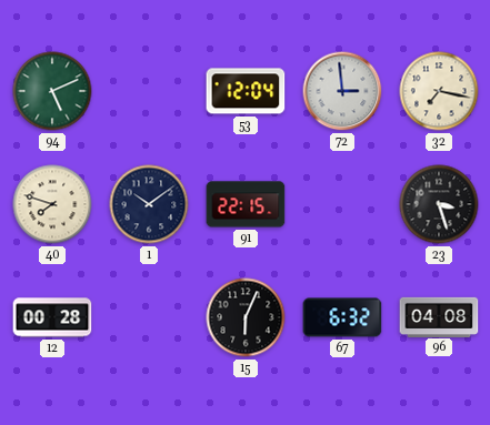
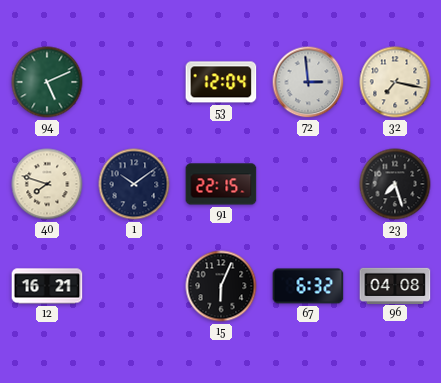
23: 3:27 -> 7:27 (395, 184)
12: 00:28 -> 16:21 (47, 286)
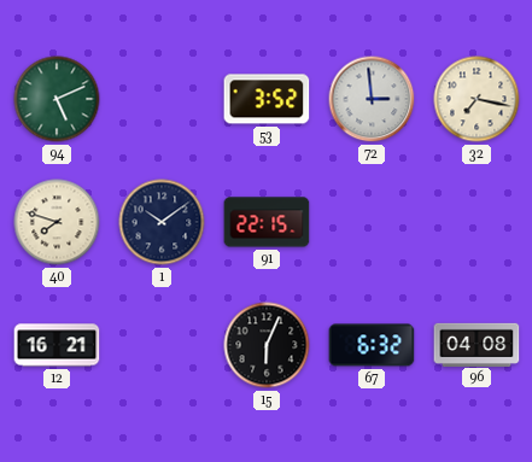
53: 12:04 -> 3:52 (267, 99)
23: 7:27 -> none (395, 184)
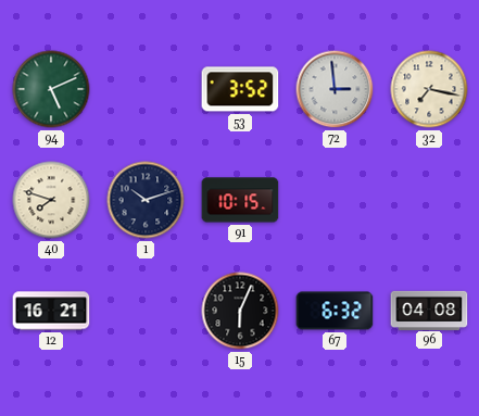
1: 10:09 -> 10:12 (146, 200)
91: 22:15 -> 10:15 (240, 200)
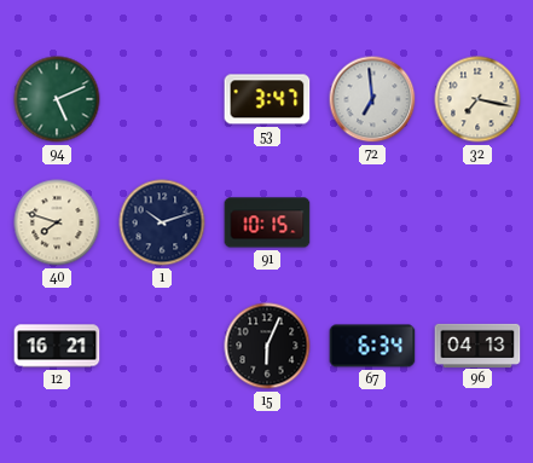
53: 3:52 -> 3:47 (267, 99)
72: 2:59 -> 6:59 (372, 99)
67: 6:32 -> 6:34 (372, 346)
96: 04:08 -> 04:13 (477, 345)
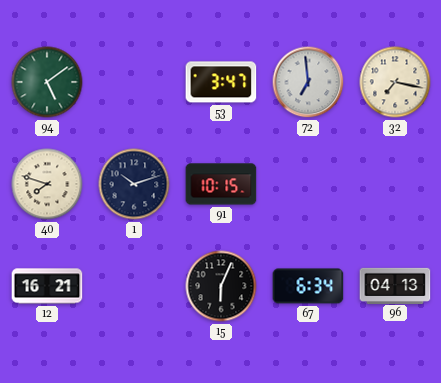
94: 5:11 -> 5:09 (47, 82)
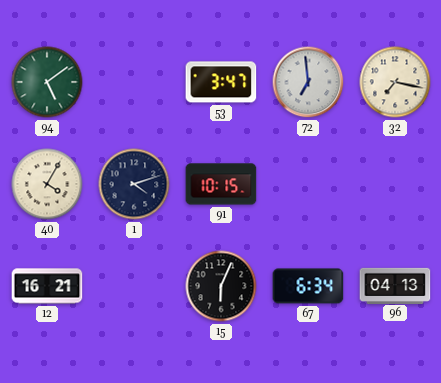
40: 7:48 -> 4:05 (47, 184)
1: 10:12 -> 4:12 (134, 184)
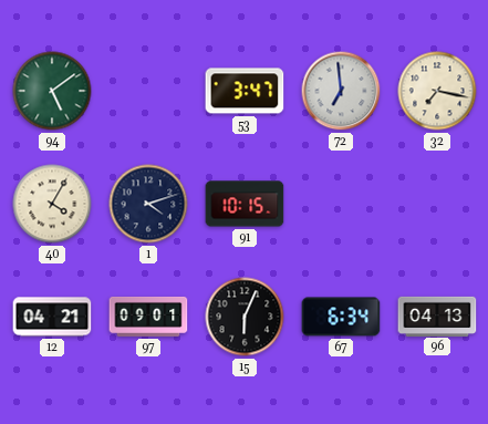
12: 16:21 -> 04:21 (52, 317)
97: none -> 09:01 (148, 317)
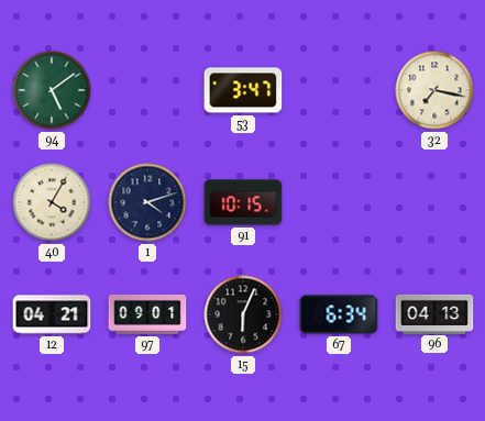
72: 6:59 -> none (341, 91)
